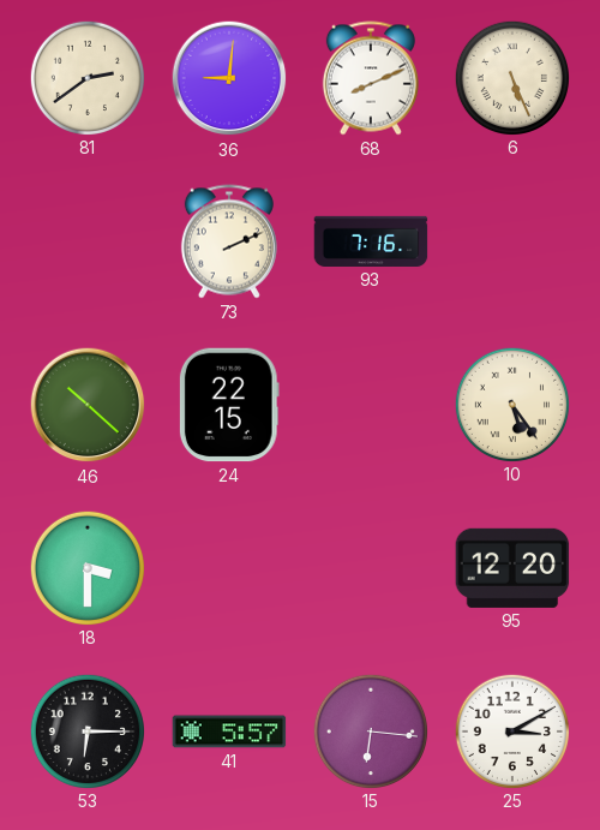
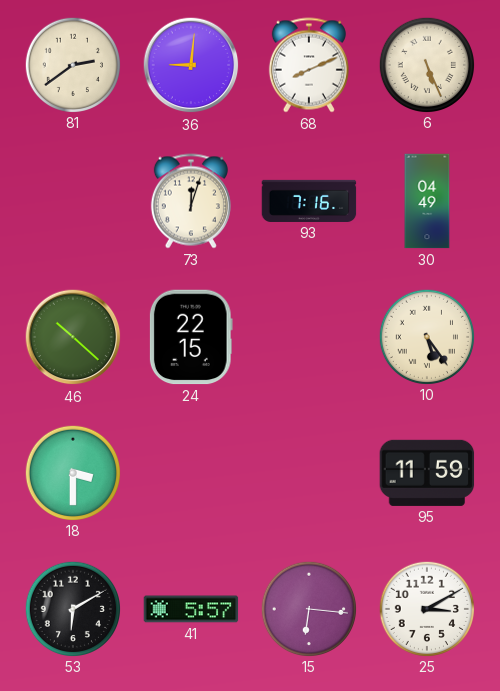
73: 2:11 -> 12:03 (191, 201)
30: none -> 04:49 (427, 201)
95: 12:20 -> 11:59 (427, 473)
53: 6:15 -> 6:10 (72, 608)
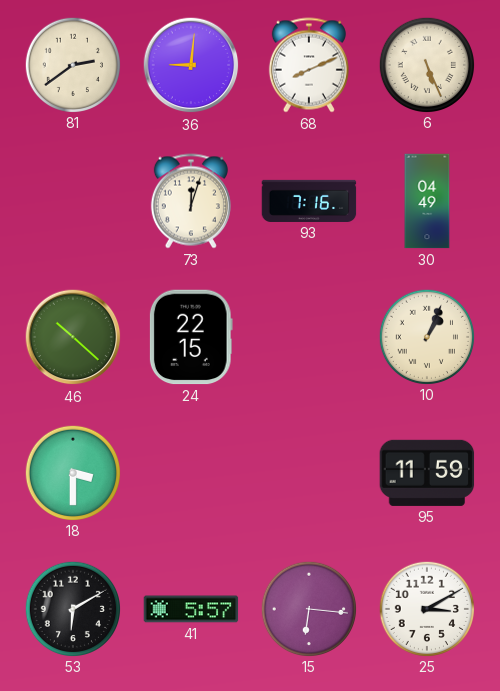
10: 5:24 -> 1:04 (426, 336)
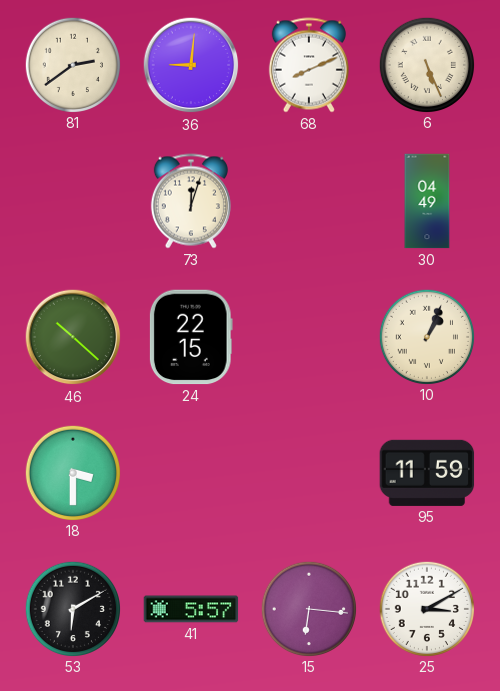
93: 7:16 -> none (309, 201)
